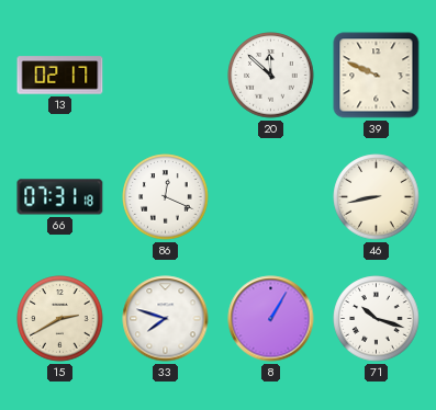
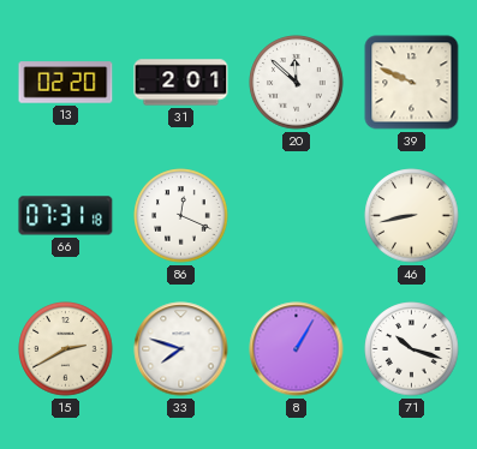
13: 02:17 -> 02:20 (66, 83)
31: none -> 2:01 (181, 83)
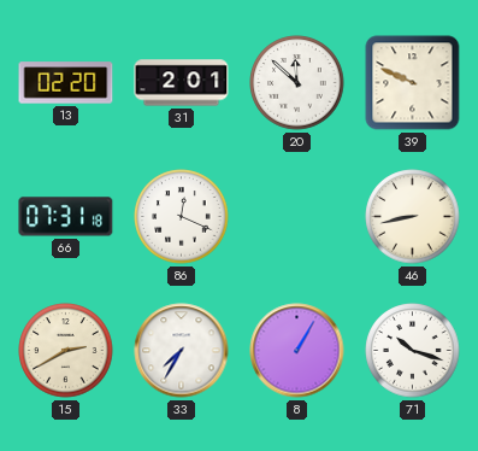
33: 7:48 -> 7:35 (182, 351)
